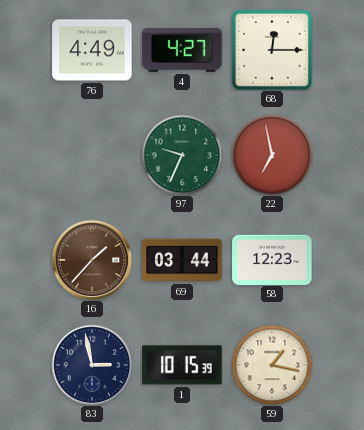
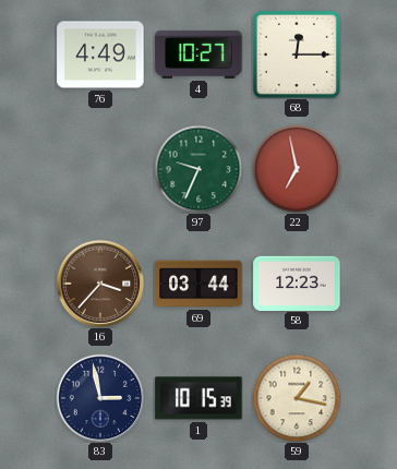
4: 4:27 -> 10:27 (198, 55)
16: 1:37 -> 3:37 (100, 284)
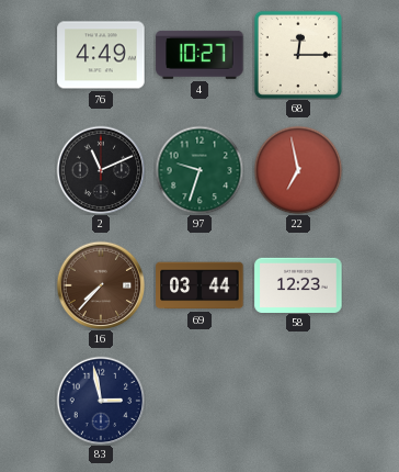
2: none -> 11:11 (101, 170)
97: 9:34 -> 9:33 (200, 170)
16: 3:37 -> 7:37 (101, 285)
1: 10:15 -> none (198, 398)
59: 1:17 -> none (297, 398)
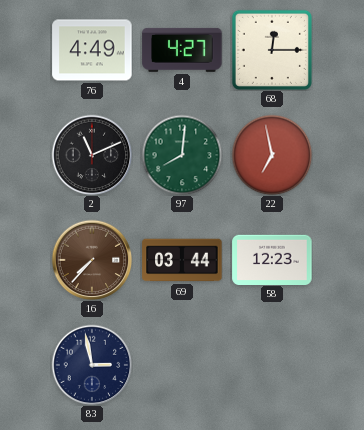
4: 10:27 -> 4:27 (182, 50)
97: 9:33 -> 8:01 (182, 155)
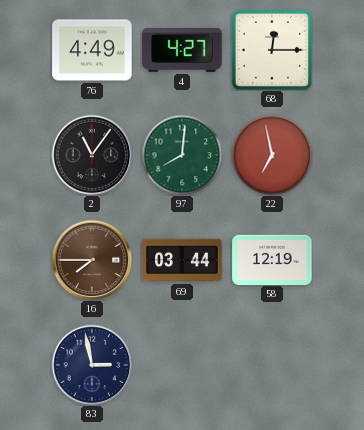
2: 11:11 -> 11:06 (92, 155)
16: 7:37 -> 7:45 (92, 260)
58: 12:23 -> 12:19 (272, 259)
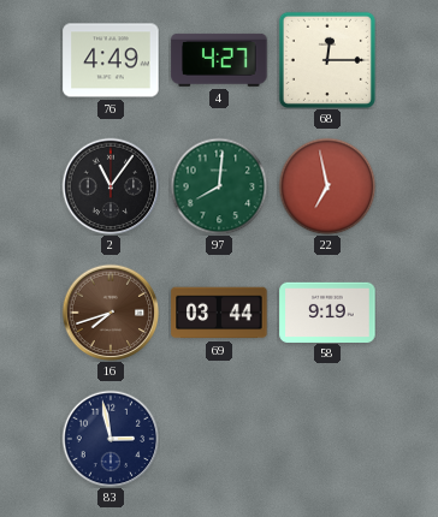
16: 7:45 -> 7:42 (111, 313)
58: 12:19 -> 9:19 (327, 311)
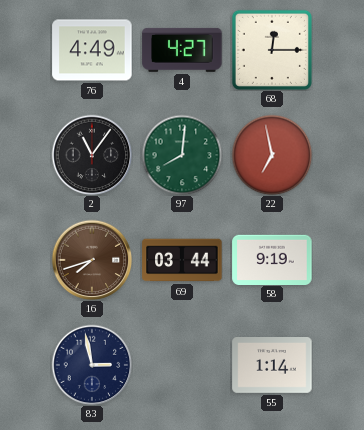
55: none -> 1:14 (272, 366)
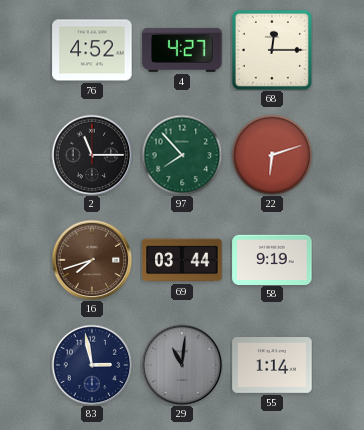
76: 4:49 -> 4:52 (92, 50)
2: 11:06 -> 11:15 (92, 155)
97: 8:01 -> 7:53 (182, 155)
22: 6:58 -> 6:12 (272, 155)
29: none -> 11:01 (182, 365)
